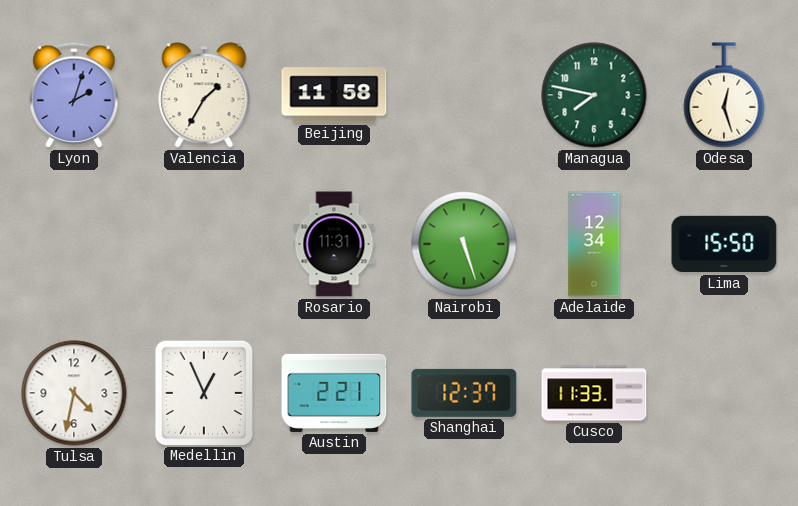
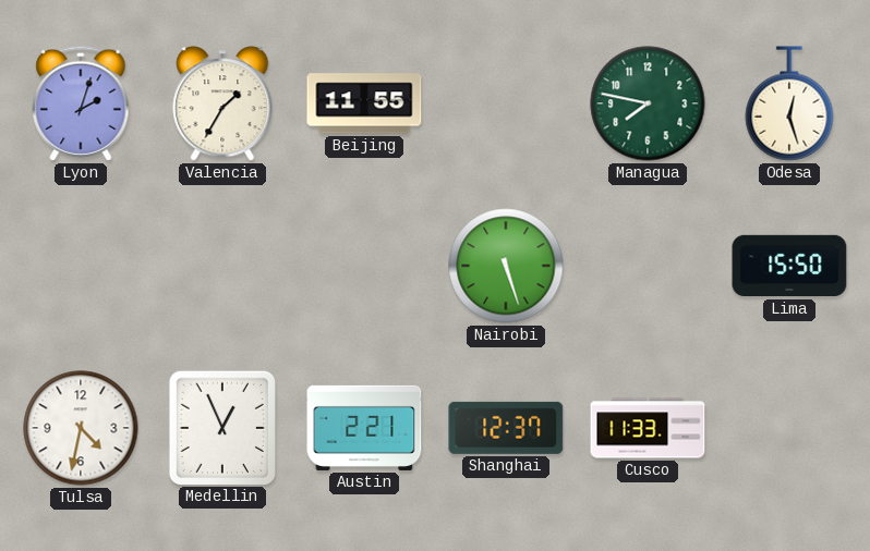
Beijing: 11:58 -> 11:55 (364, 103)
Rosario: 11:31 -> none (334, 244)
Adelaide: 12:34 -> none (594, 244)
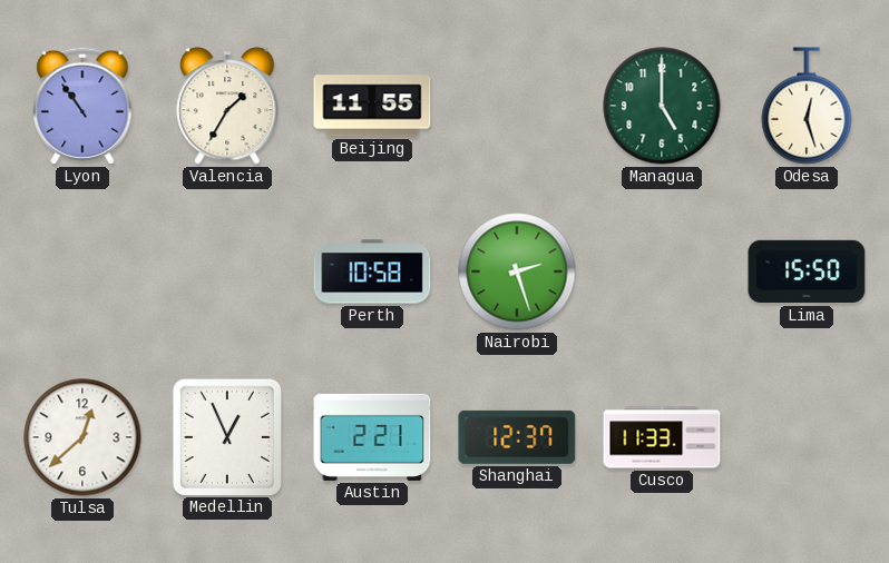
Lyon: 2:03 -> 10:54 (82, 106)
Managua: 7:47 -> 5:00 (662, 106)
Perth: none -> 10:58 (372, 271)
Nairobi: 5:27 -> 2:27 (517, 271)
Tulsa: 4:32 -> 12:38 (82, 437)
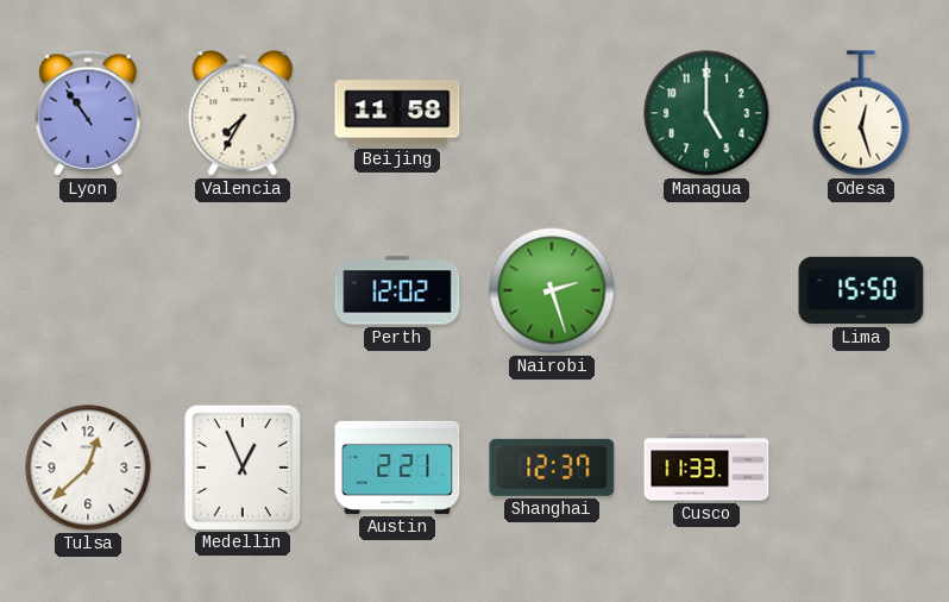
Valencia: 1:35 -> 7:35 (243, 113)
Beijing: 11:55 -> 11:58 (397, 113)
Perth: 10:58 -> 12:02 (397, 290)
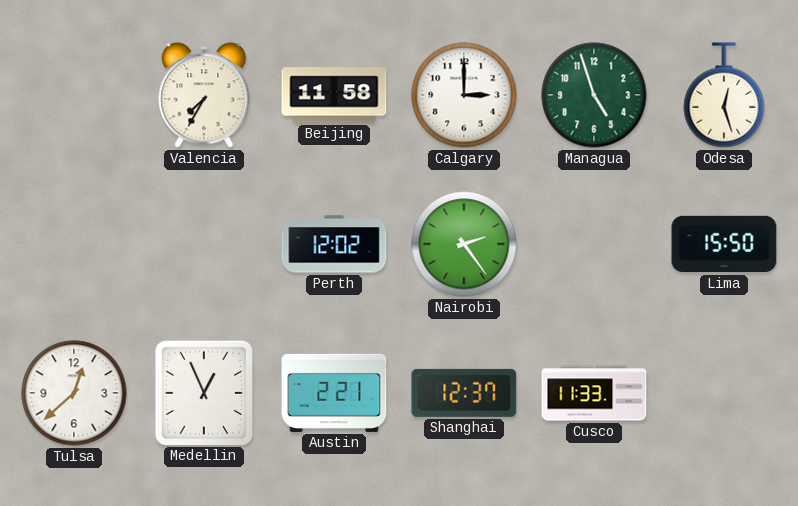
Lyon: 10:54 -> none (88, 113)
Calgary: none -> 3:00 (464, 95)
Managua: 5:00 -> 4:57 (594, 95)
Nairobi: 2:27 -> 2:24 (464, 244)
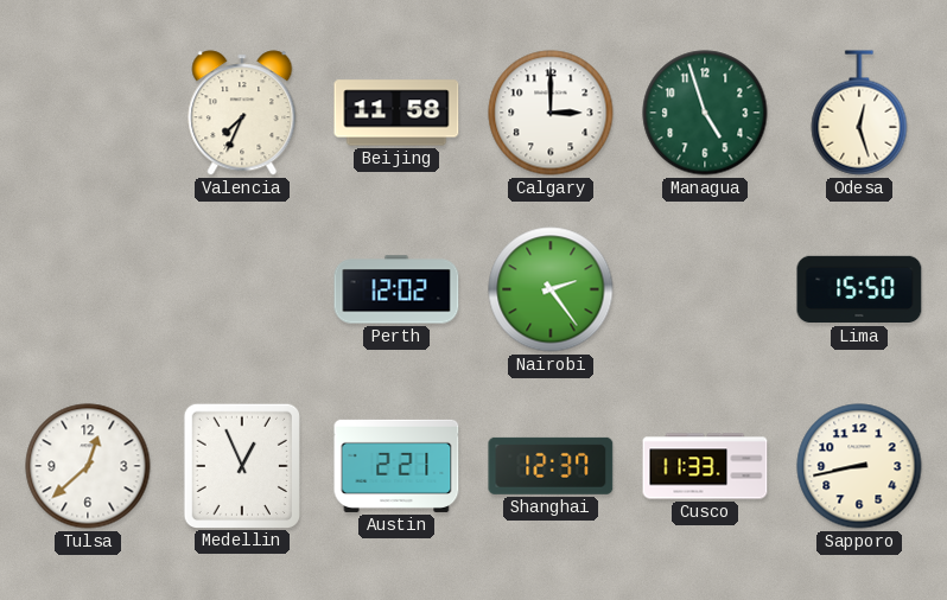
Valencia: 7:35 -> 7:34 (242, 113)
Sapporo: none -> 8:43 (859, 466)
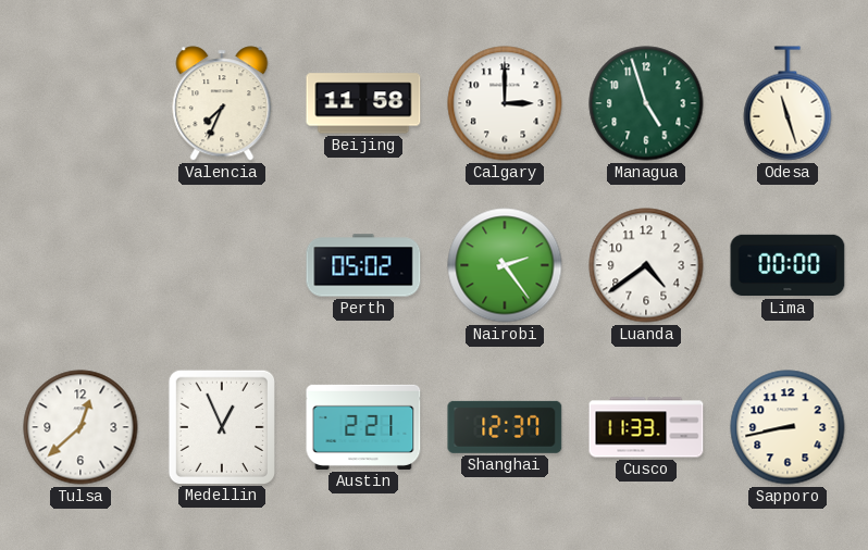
Odesa: 12:27 -> 11:27 (788, 103)
Perth: 12:02 -> 05:02 (363, 265)
Luanda: none -> 4:39 (646, 265)
Lima: 15:50 -> 00:00 (788, 265)
